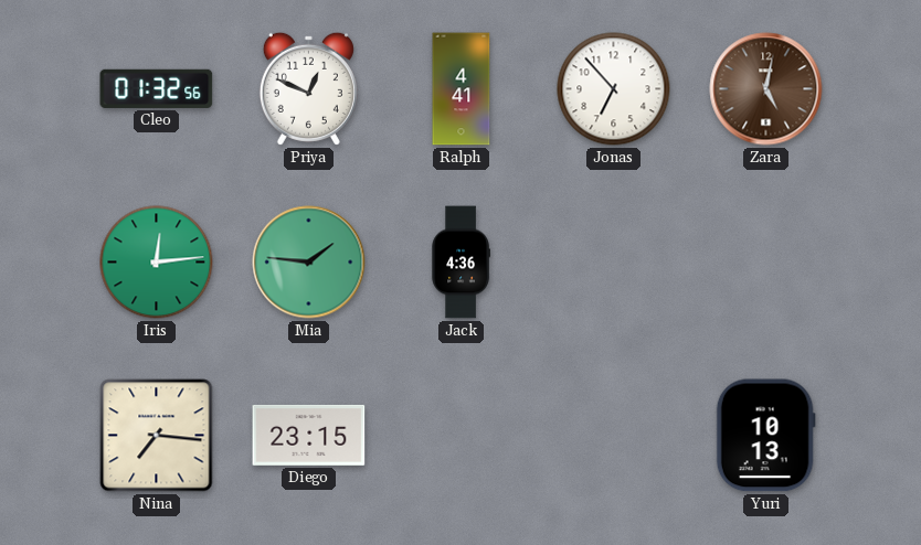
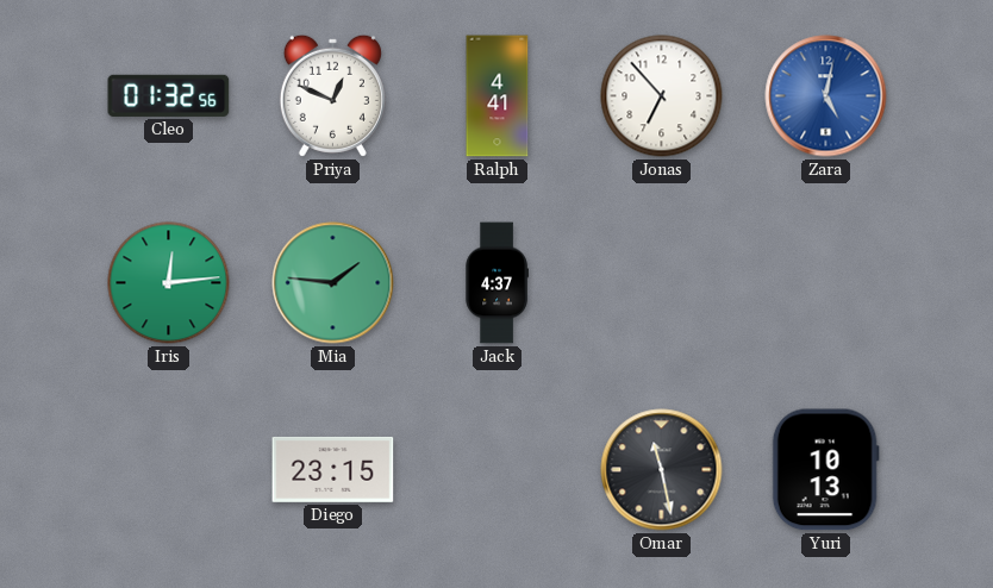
Zara dial: brown -> blue (826, 96)
Jack: 4:36 -> 4:37 (496, 283)
Nina: 7:16 -> none (157, 436)
Omar: none -> 11:28 (662, 470)
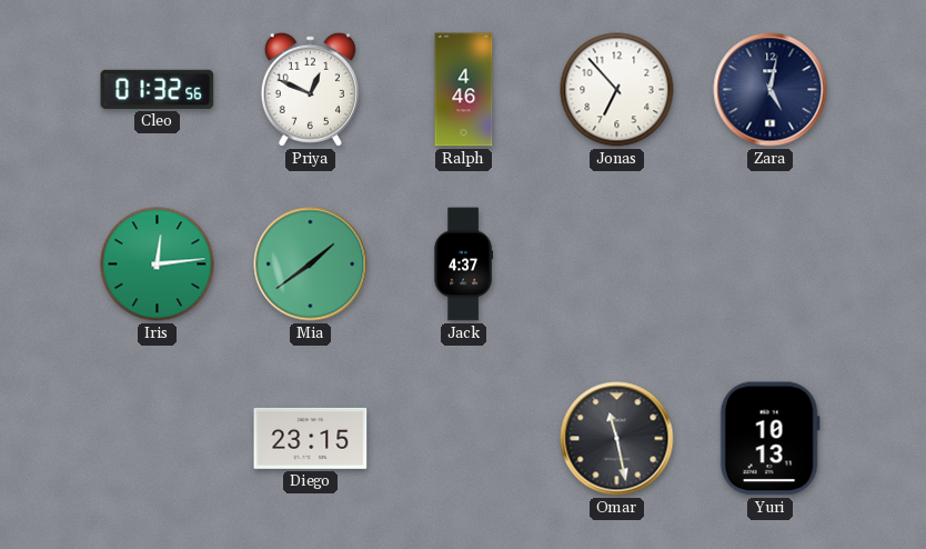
Ralph: 4:41 -> 4:46 (464, 90)
Zara dial: blue -> navy (771, 90)
Mia: 1:46 -> 1:39 (311, 264)
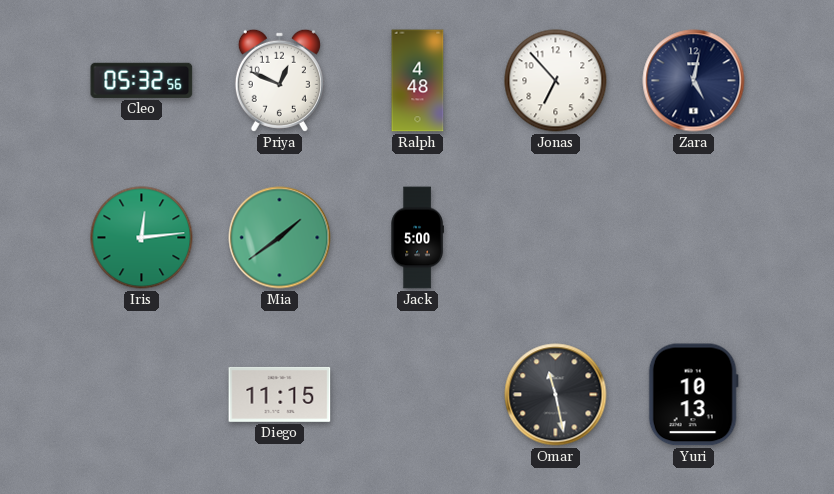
Cleo: 01:32 -> 05:32 (142, 80)
Ralph: 4:46 -> 4:48 (418, 81)
Jack: 4:37 -> 5:00 (417, 238)
Diego: 23:15 -> 11:15 (280, 394)
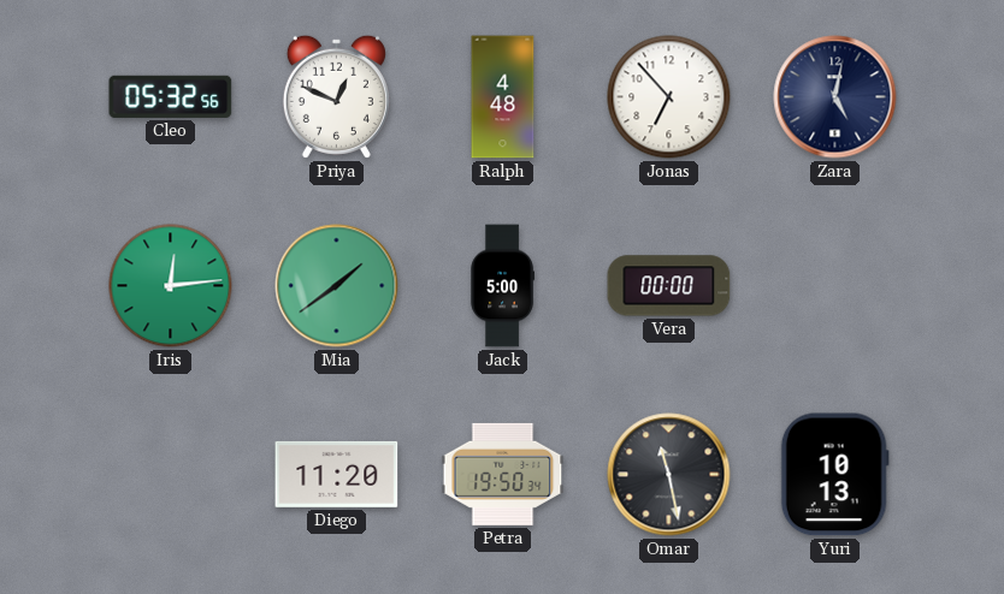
Vera: none -> 00:00 (669, 286)
Diego: 11:15 -> 11:20 (337, 474)
Petra: none -> 19:50 (503, 474)
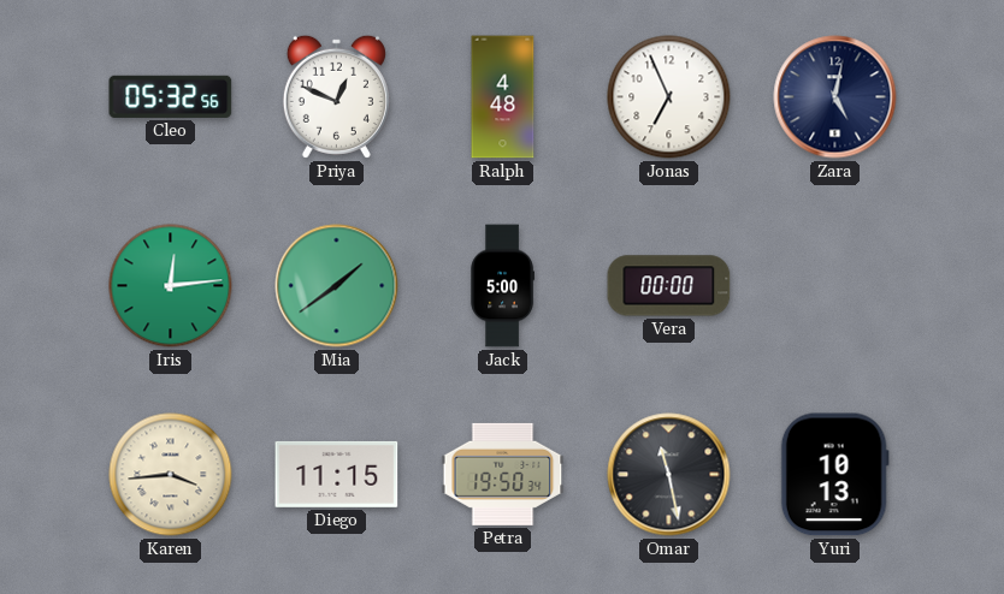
Jonas: 6:53 -> 6:56 (669, 97)
Karen: none -> 3:44 (171, 475)
Diego: 11:20 -> 11:15 (337, 474)
